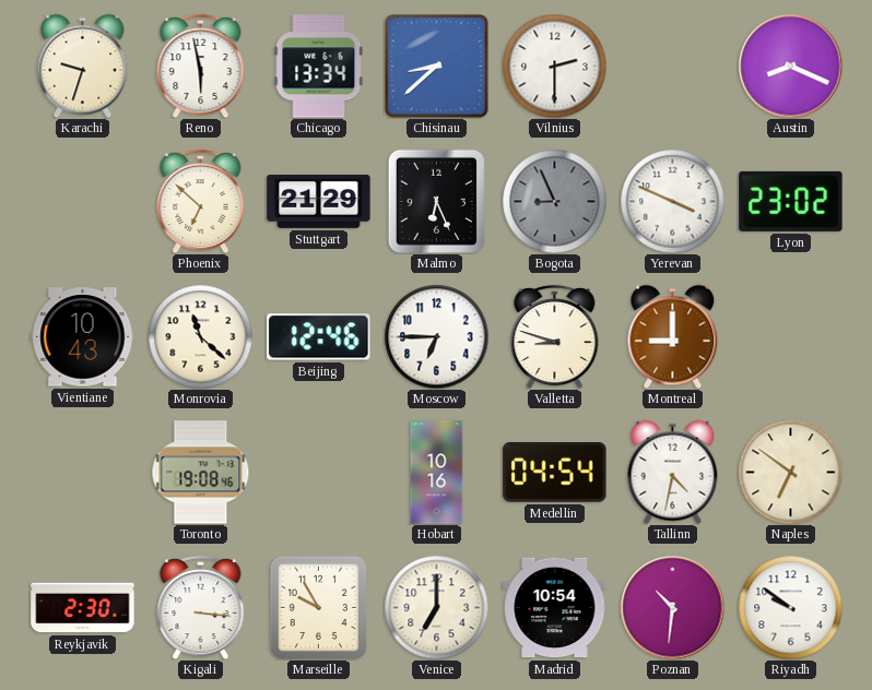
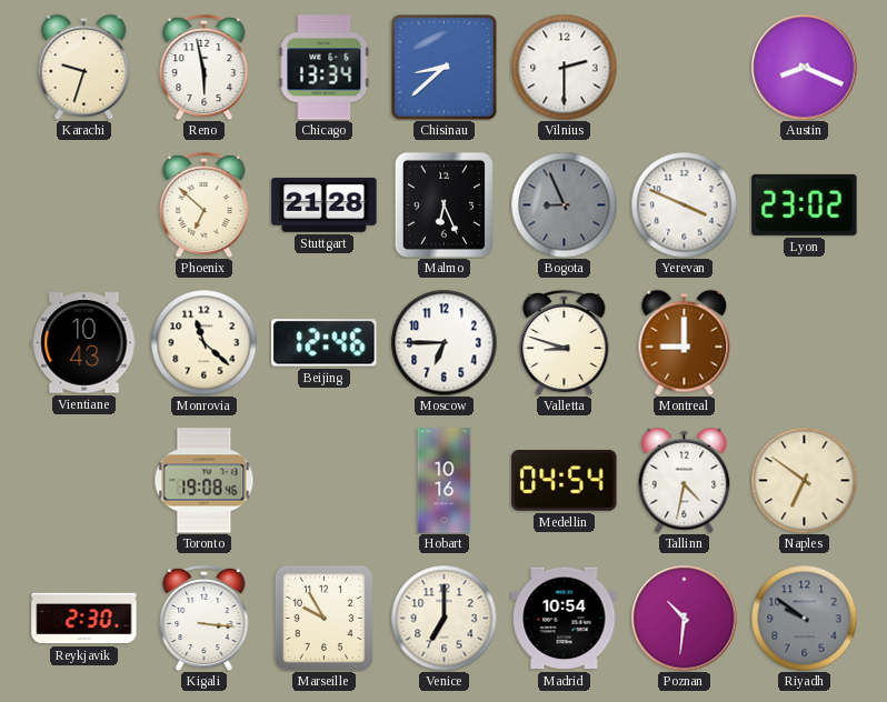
Stuttgart: 21:29 -> 21:28 (325, 204)
Riyadh dial: white -> grey (804, 618)
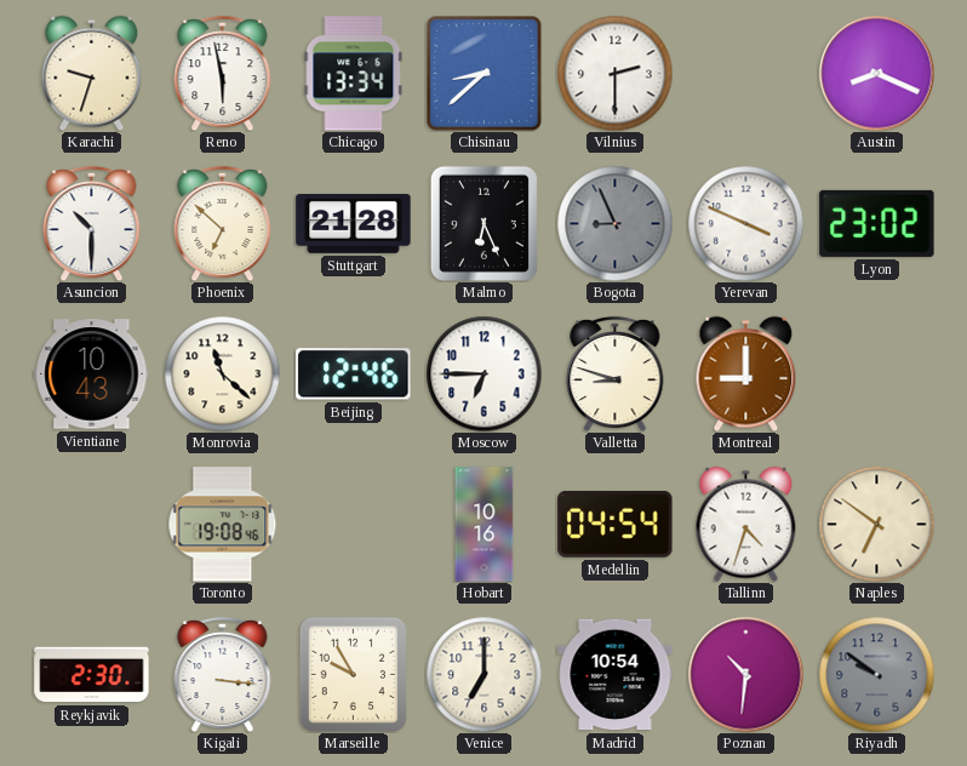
Asuncion: none -> 10:30 (92, 223)
Tallinn: 4:32 -> 4:33 (746, 524)
